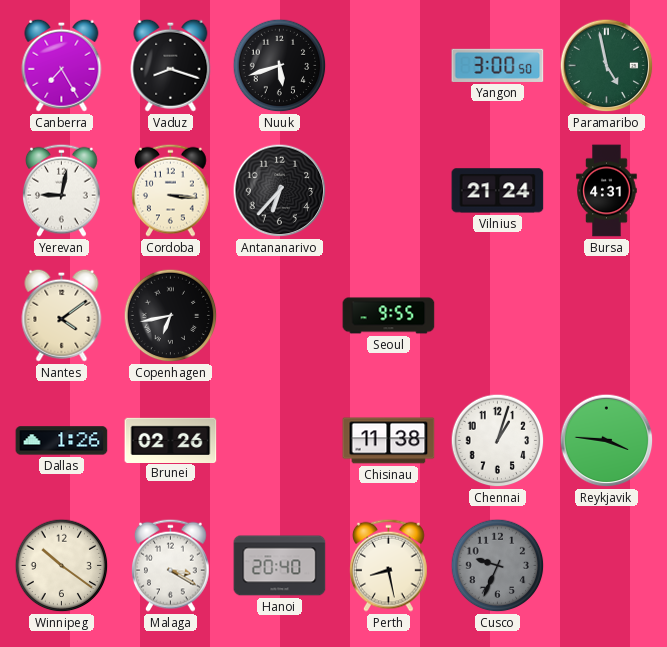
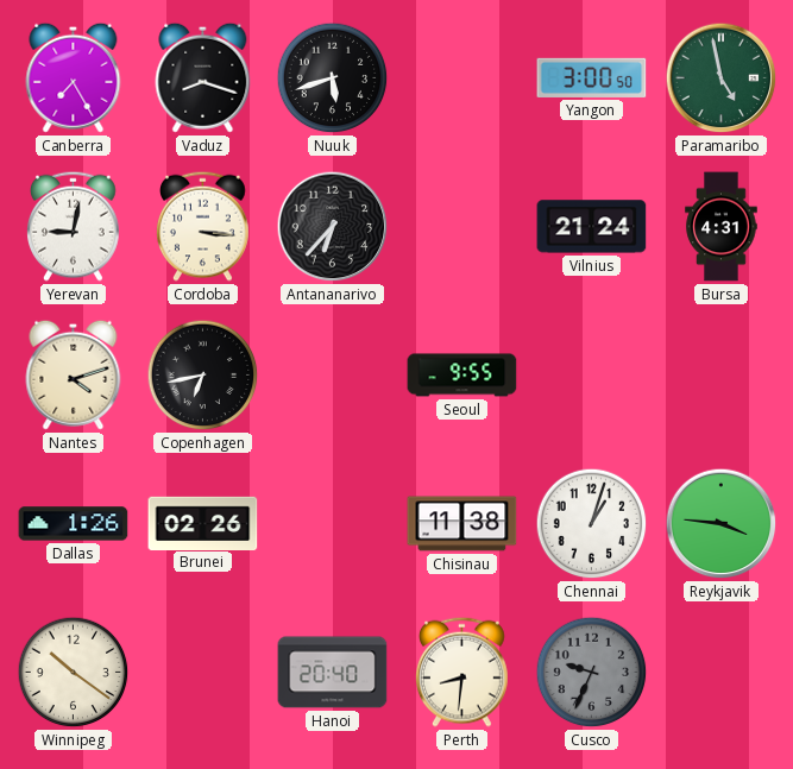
Nantes: 4:09 -> 4:12 (74, 374)
Malaga: 3:20 -> none (171, 565)
Perth: 8:28 -> 8:31 (462, 672)
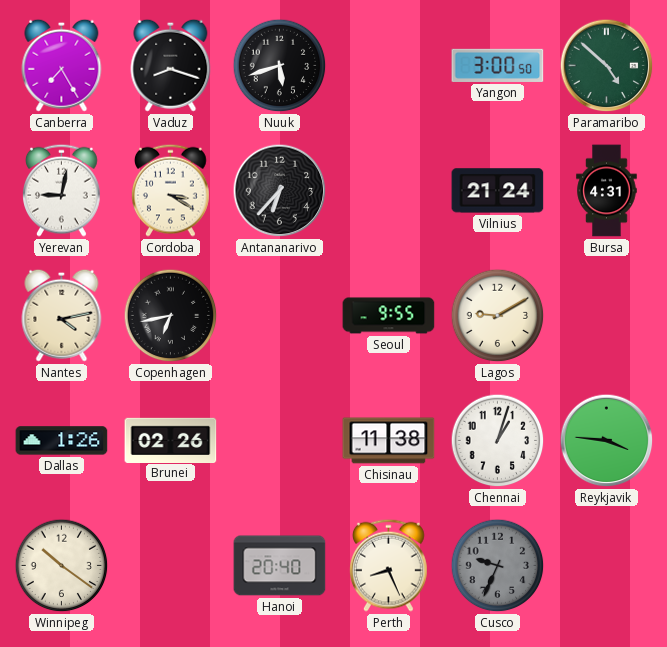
Paramaribo: 4:58 -> 4:52 (607, 66)
Cordoba: 3:16 -> 3:20 (171, 190)
Nantes: 4:12 -> 4:13 (62, 315)
Lagos: none -> 9:10 (498, 316)
Perth: 8:31 -> 8:26 (389, 565)
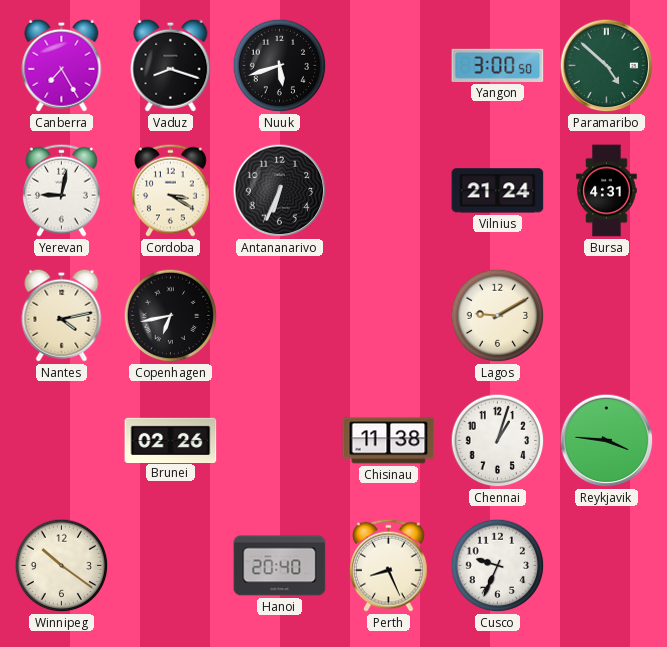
Antananarivo: 6:37 -> 6:34 (280, 191)
Seoul: 9:55 -> none (389, 316)
Dallas: 1:26 -> none (62, 441)
Cusco dial: grey -> white (498, 566)
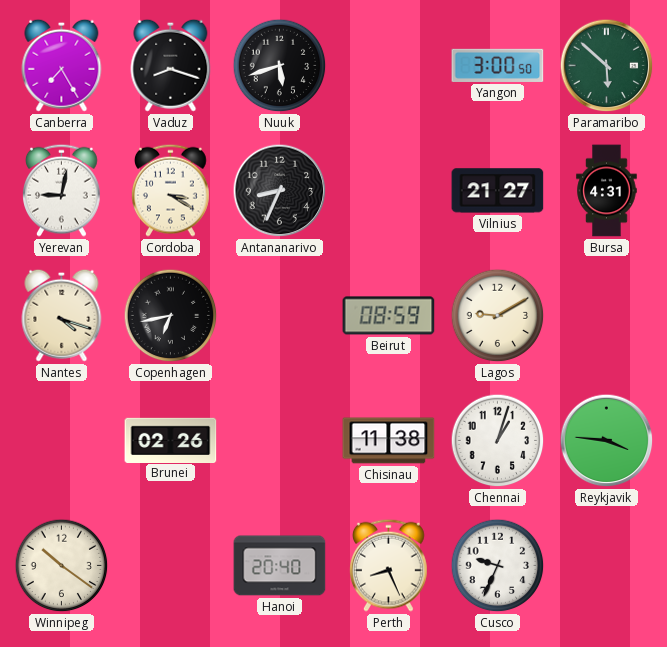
Paramaribo: 4:52 -> 5:52 (607, 66)
Antananarivo: 6:34 -> 8:34 (280, 191)
Vilnius: 21:24 -> 21:27 (498, 191)
Nantes: 4:13 -> 4:18 (62, 315)
Beirut: none -> 08:59 (389, 316)
